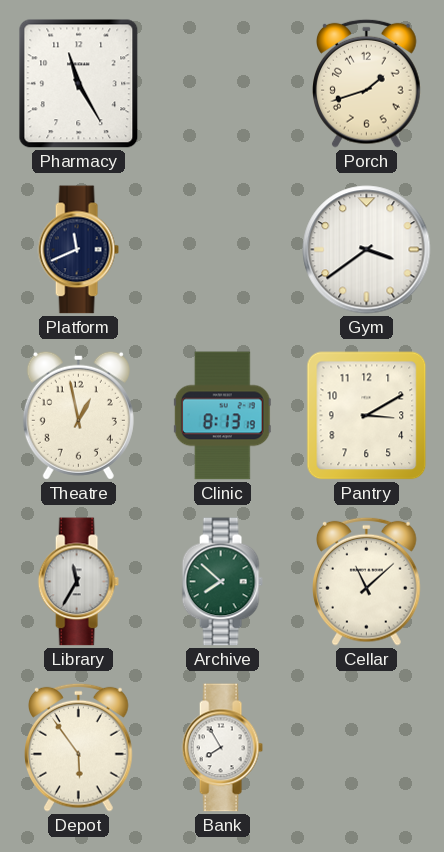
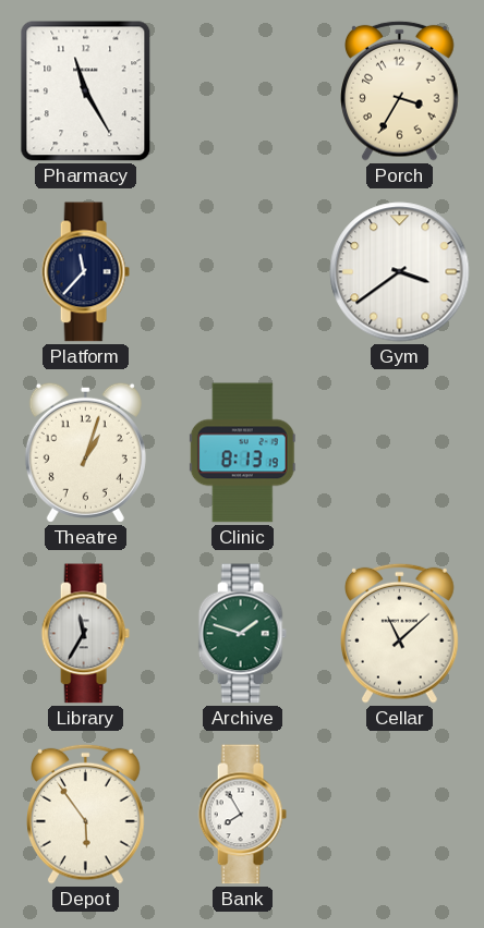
Porch: 1:42 -> 3:35 (400, 90)
Platform: 11:41 -> 11:37 (85, 272)
Theatre: 12:58 -> 1:03 (85, 452)
Pantry: 3:10 -> none (367, 416)
Archive: 7:52 -> 1:48 (242, 634)
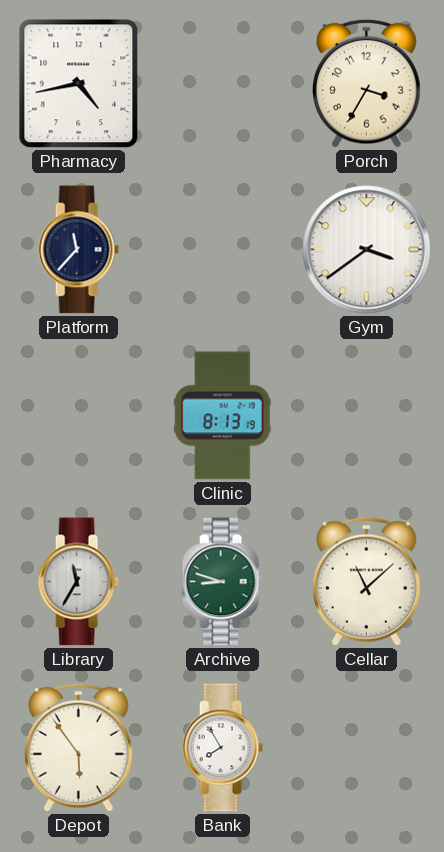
Pharmacy: 11:25 -> 4:43 (79, 84)
Theatre: 1:03 -> none (85, 452)
Archive: 1:48 -> 8:48 (222, 582)
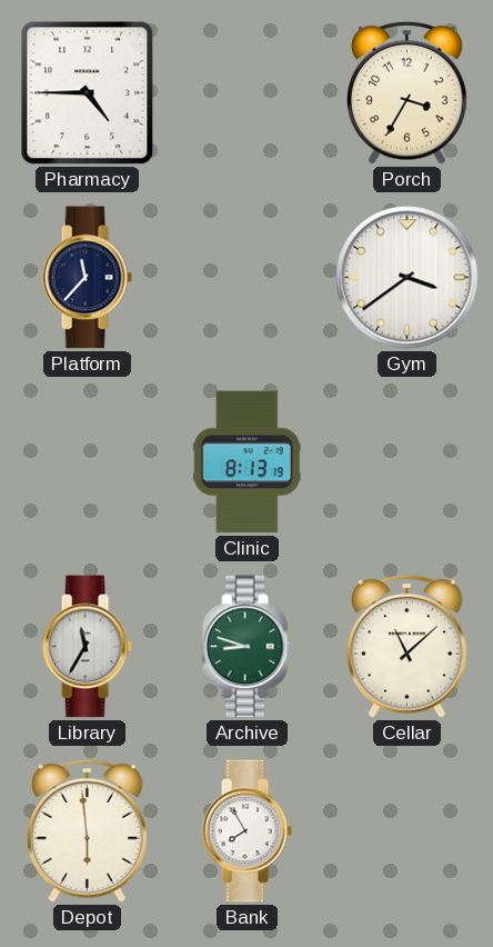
Pharmacy: 4:43 -> 4:45 (88, 93)
Depot: 5:54 -> 5:59 (88, 830)
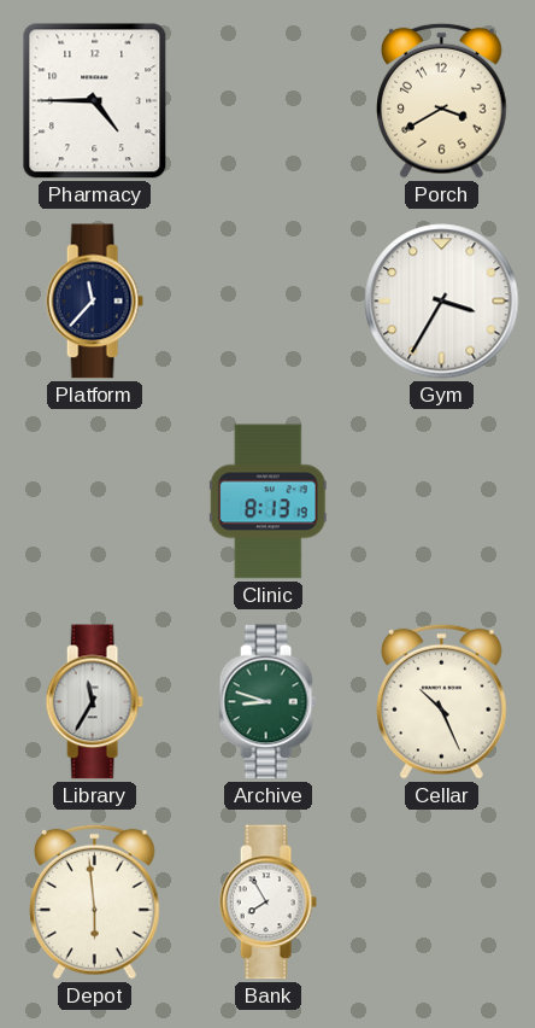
Porch: 3:35 -> 3:40 (442, 100)
Gym: 3:39 -> 3:35 (442, 302)
Cellar: 11:08 -> 10:26 (442, 701)
